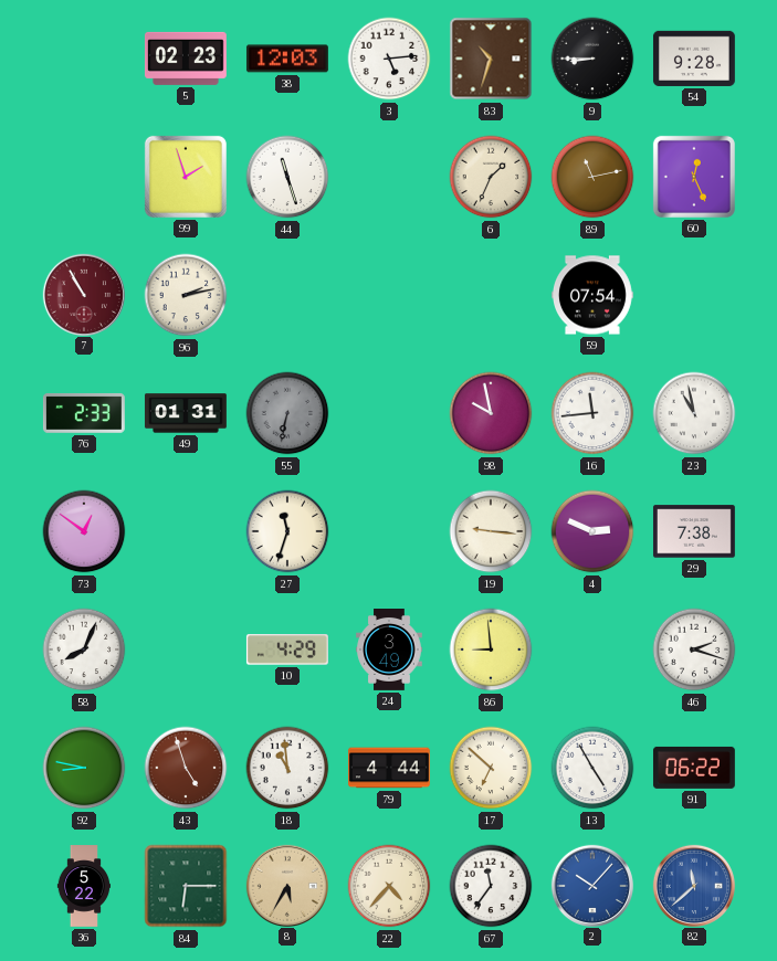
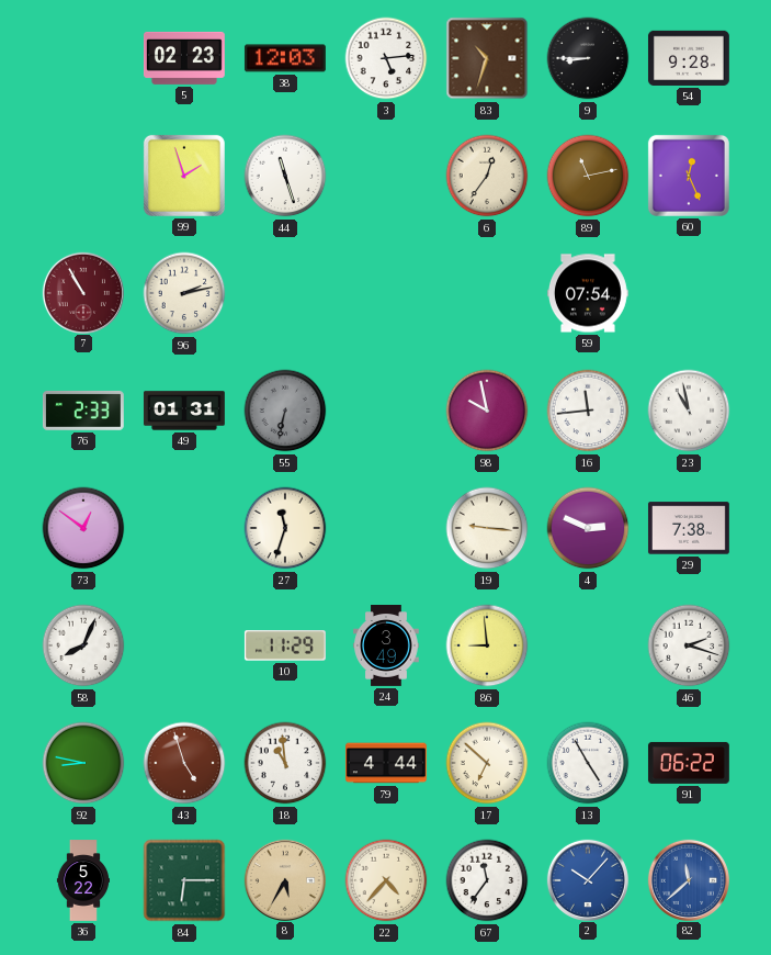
6: 1:34 -> 12:36 (487, 176)
10: 4:29 -> 11:29 (285, 645)
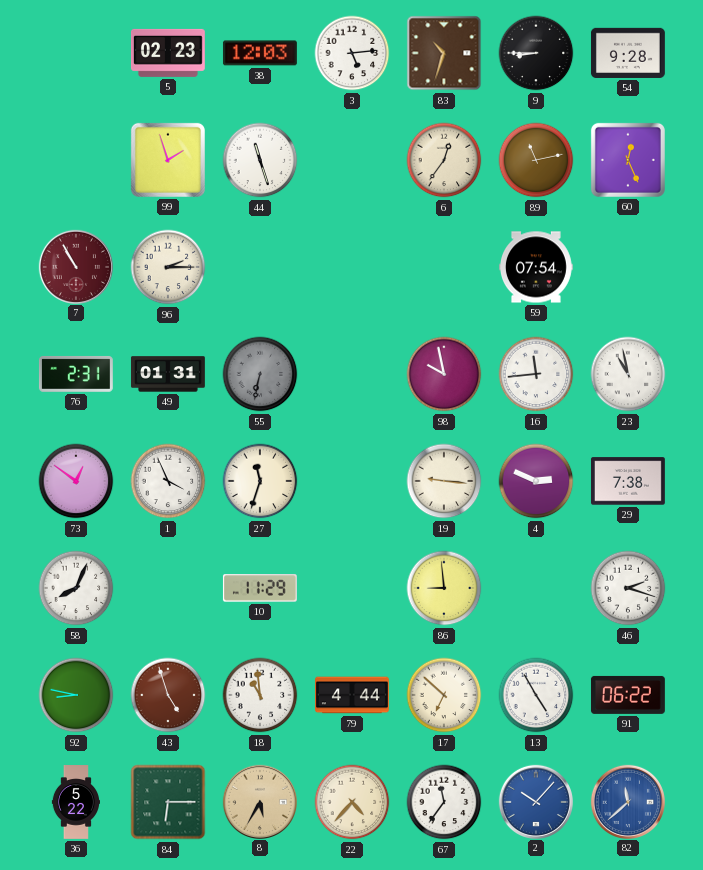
96: 2:13 -> 2:15 (168, 267)
76: 2:33 -> 2:31 (76, 374)
1: none -> 3:56 (168, 481)
24: 3:49 -> none (386, 647)
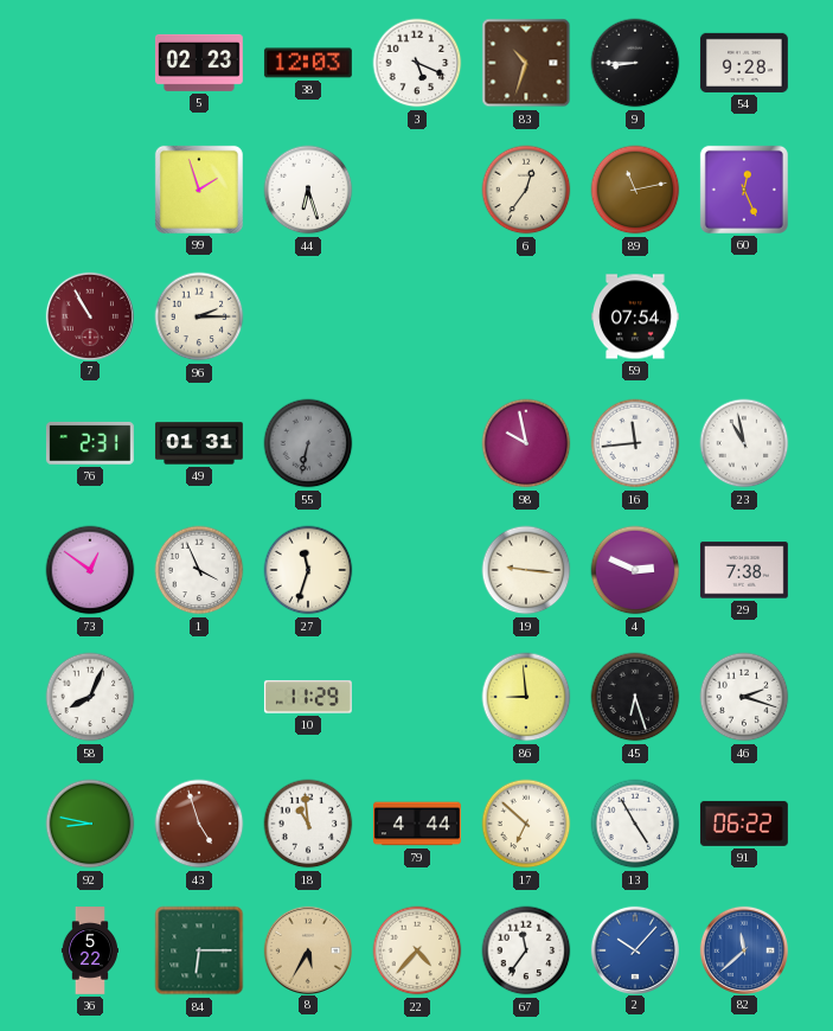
3: 5:14 -> 5:19 (417, 63)
44: 11:27 -> 6:27 (308, 190)
45: none -> 6:27 (635, 697)
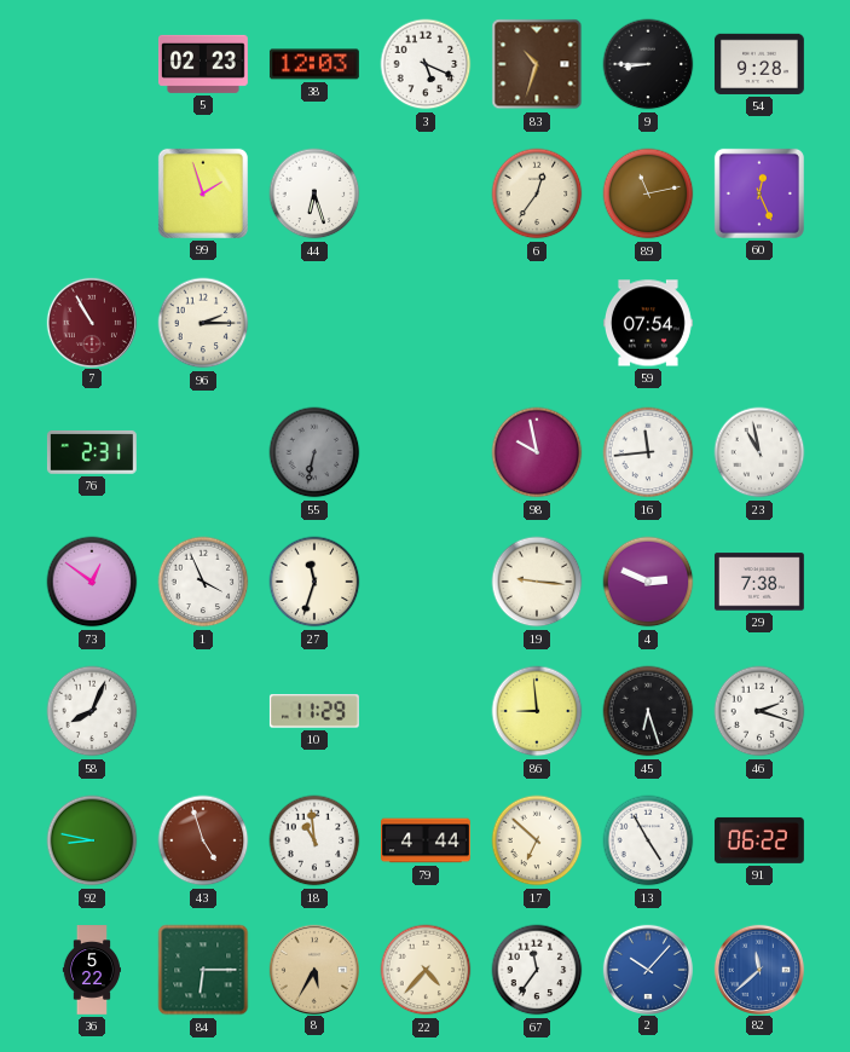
49: 01:31 -> none (199, 443)
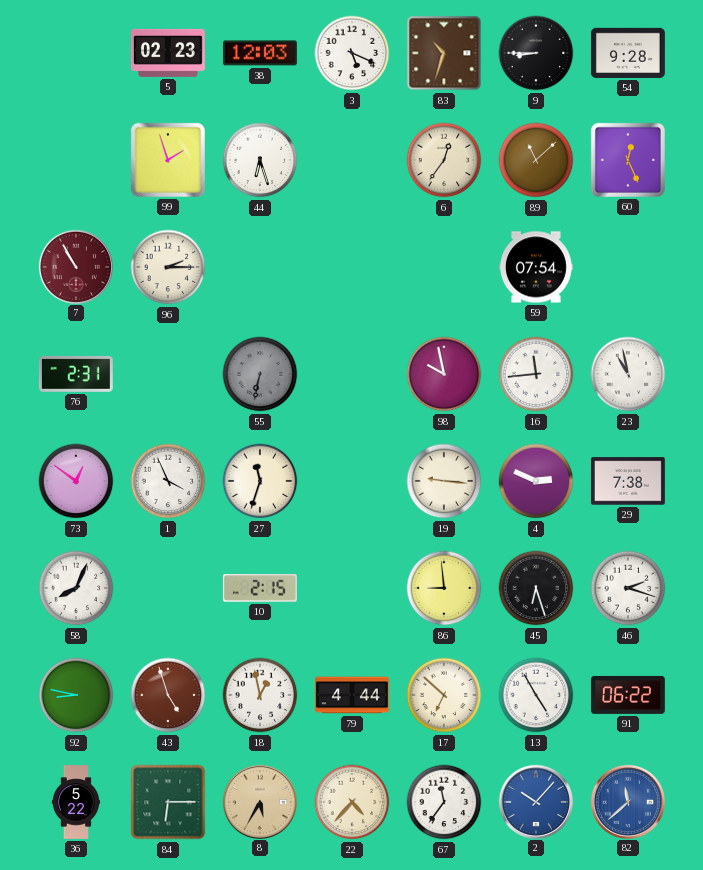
89: 11:13 -> 11:08 (536, 160)
10: 11:29 -> 2:15 (260, 588)
18: 10:59 -> 12:58 (260, 695)
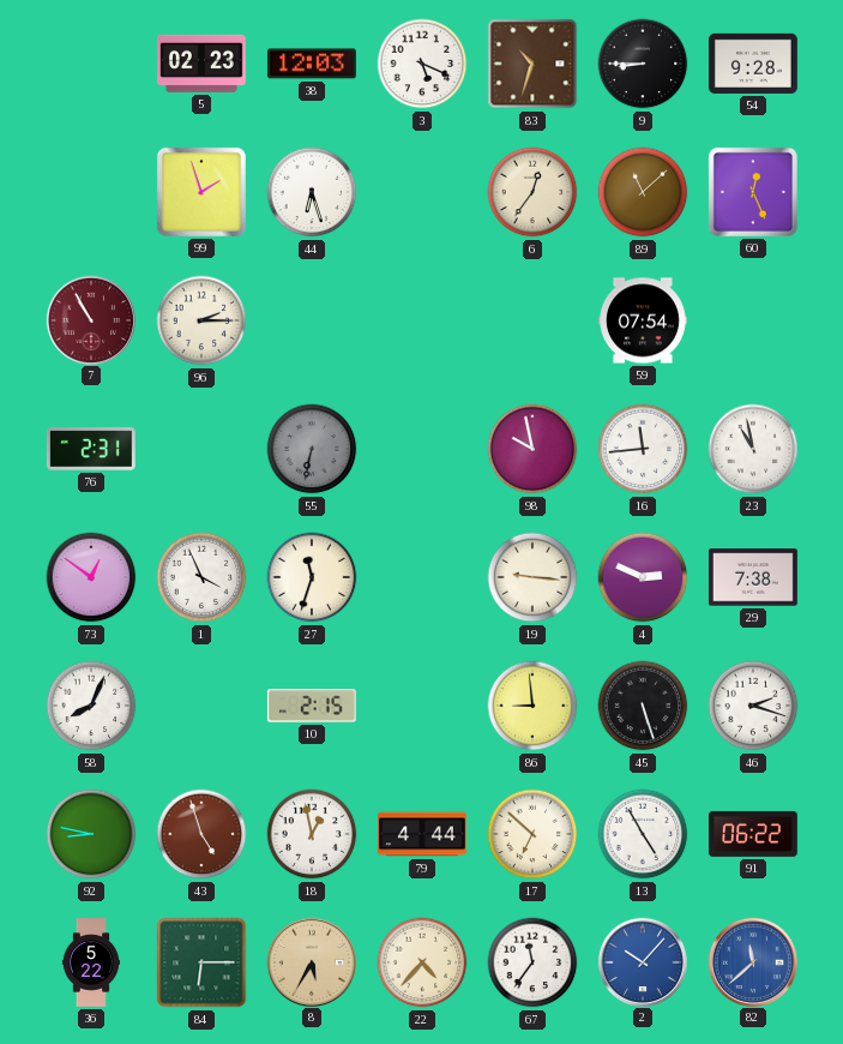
45: 6:27 -> 5:27 (643, 706)
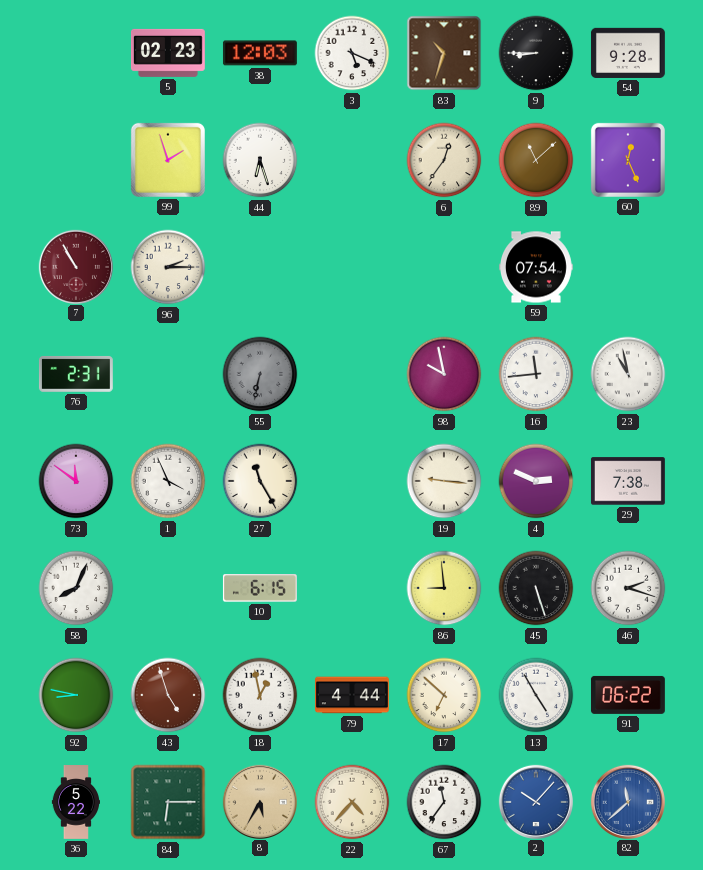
73: 12:51 -> 11:51 (76, 481)
27: 11:33 -> 11:25 (260, 481)
10: 2:15 -> 6:15 (260, 588)
